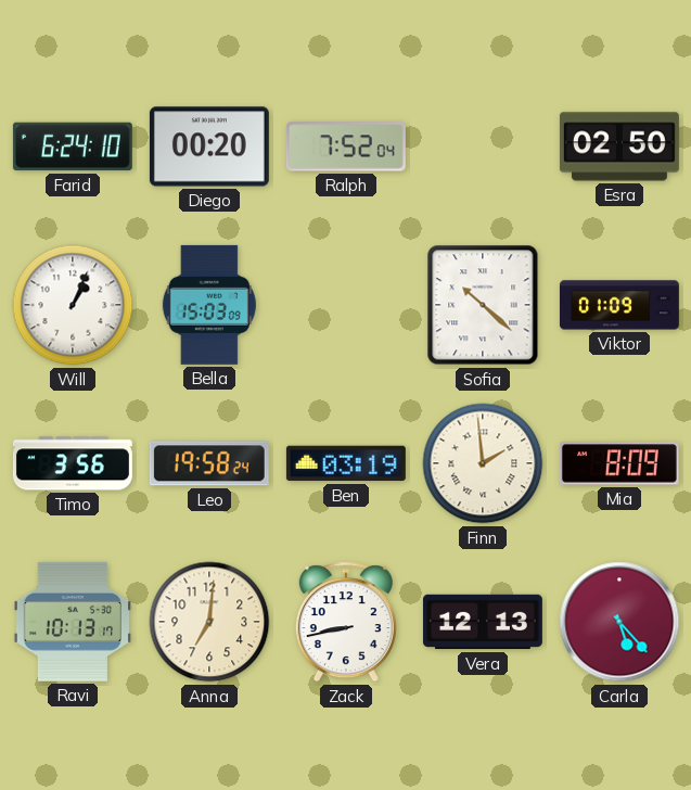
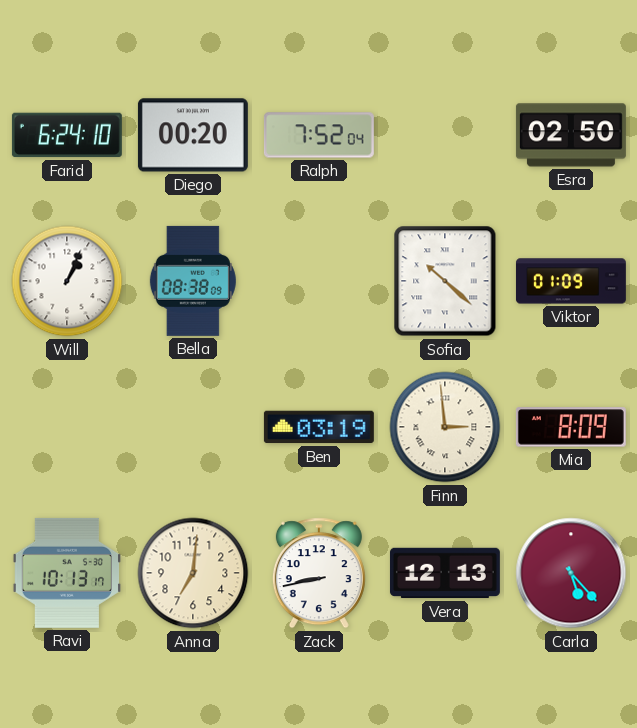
Bella: 15:03 -> 08:38 (193, 281)
Timo: 3:56 -> none (73, 463)
Leo: 19:58 -> none (209, 463)
Finn: 1:59 -> 2:59 (445, 427)
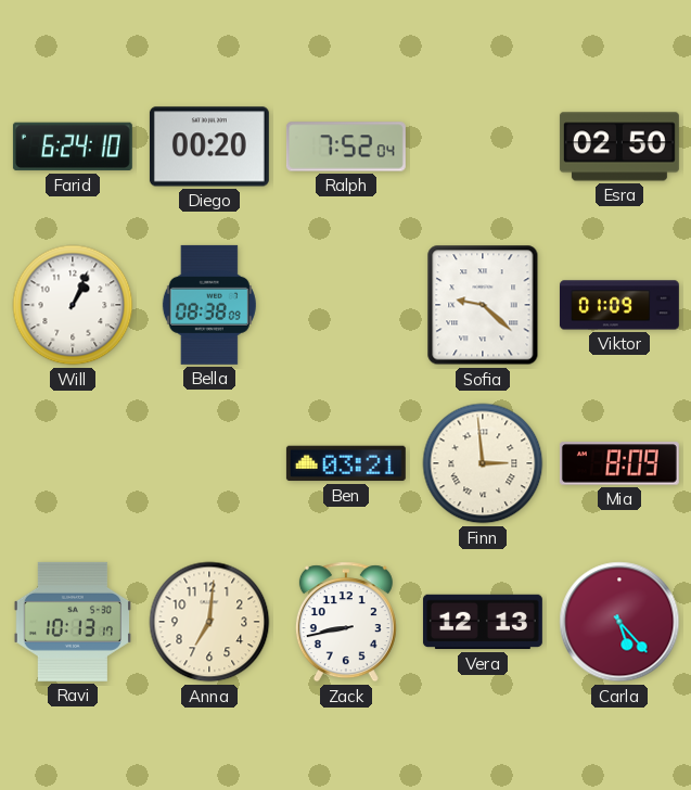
Sofia: 10:22 -> 9:22 (483, 305)
Ben: 03:19 -> 03:21 (346, 463)
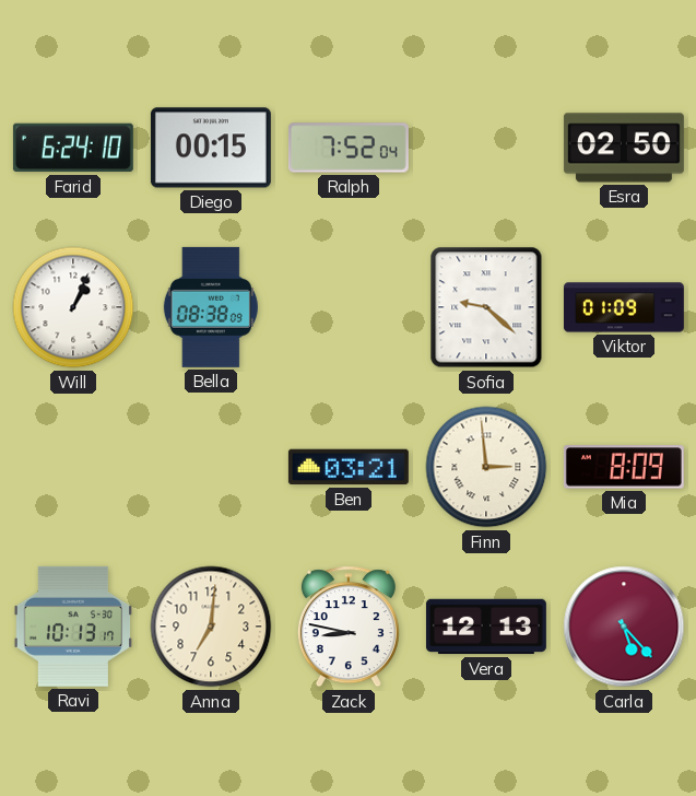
Diego: 00:20 -> 00:15 (211, 148)
Zack: 8:43 -> 8:47 (349, 627)
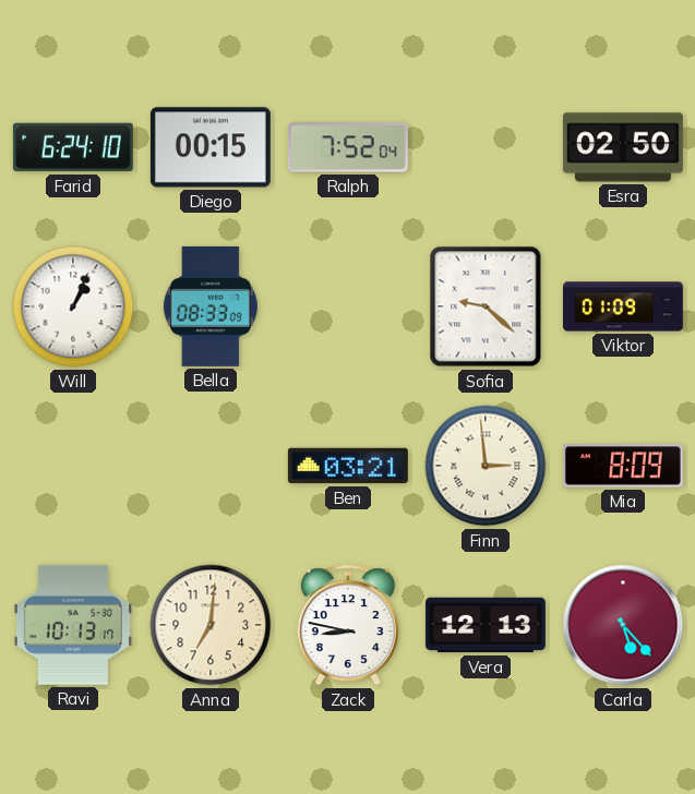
Bella: 08:38 -> 08:33 (211, 306)
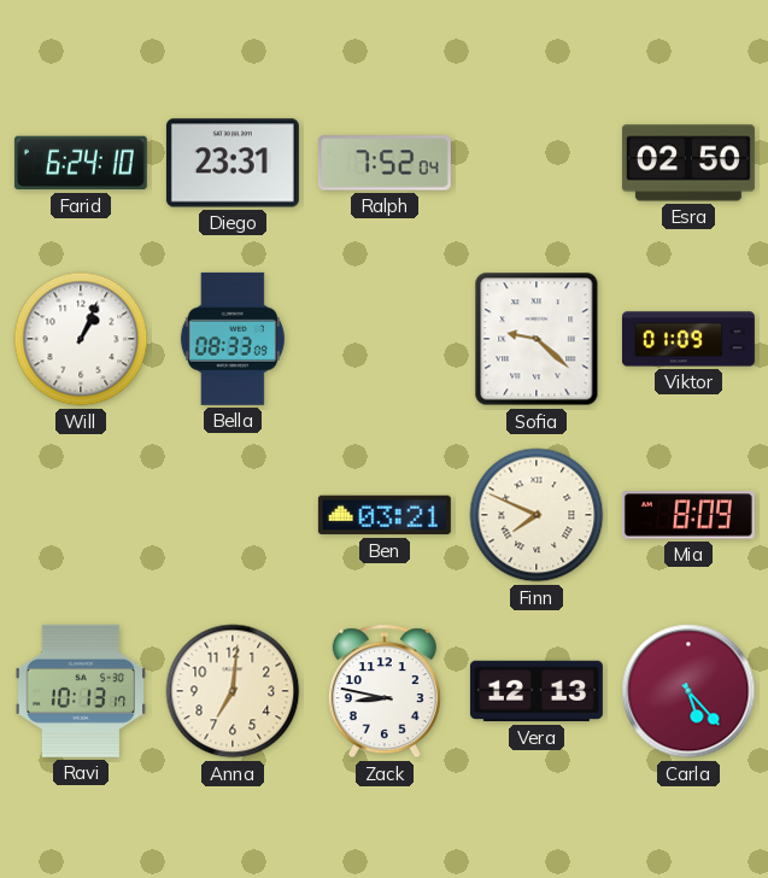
Diego: 00:15 -> 23:31 (233, 163)
Finn: 2:59 -> 7:49 (537, 515)
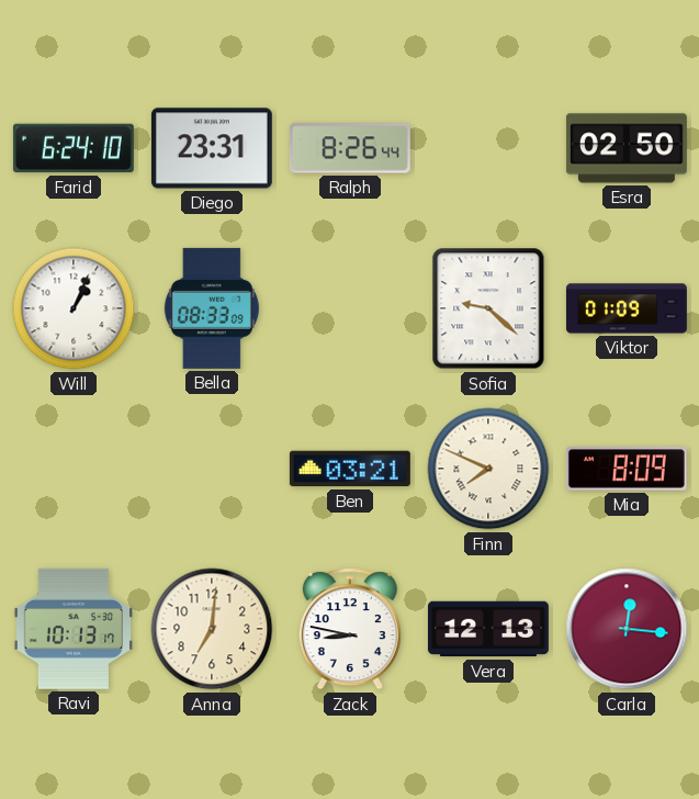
Ralph: 7:52 -> 8:26 (350, 148)
Carla: 5:23 -> 12:16 (627, 629)
